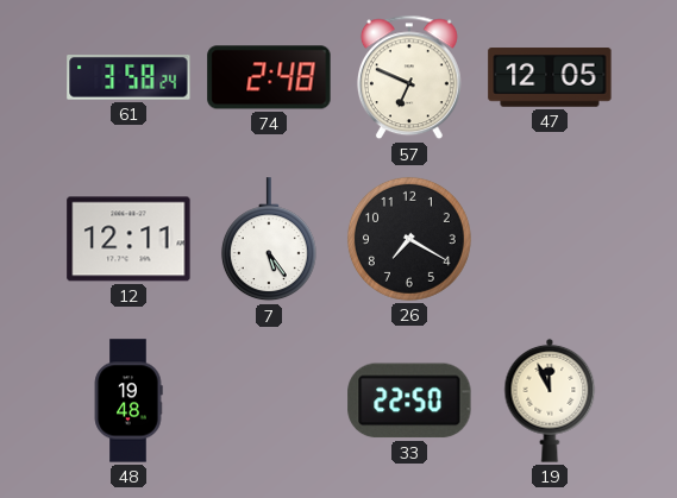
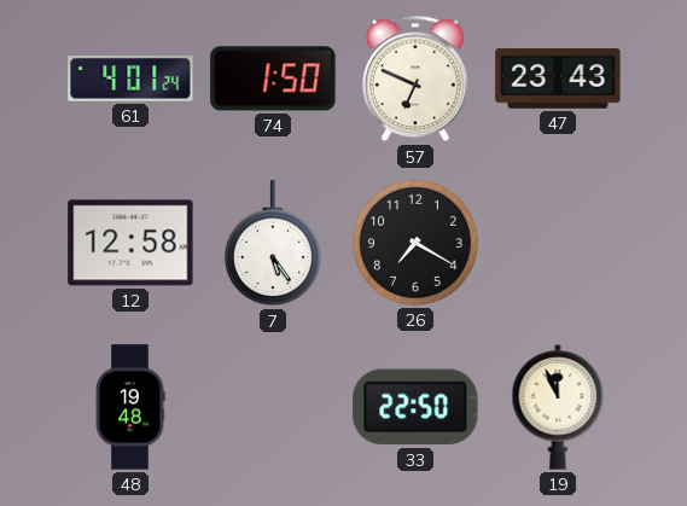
61: 3:58 -> 4:01 (130, 80)
74: 2:48 -> 1:50 (273, 78)
47: 12:05 -> 23:43 (558, 78)
12: 12:11 -> 12:58 (130, 243)
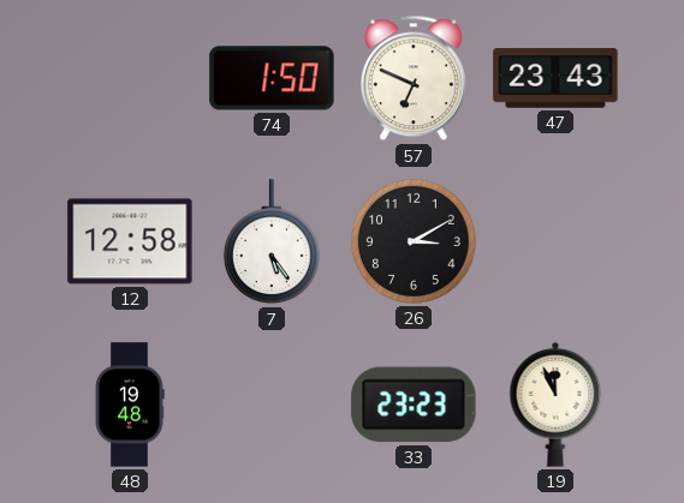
61: 4:01 -> none (130, 80)
26: 7:20 -> 3:10 (414, 241)
33: 22:50 -> 23:23 (414, 405)
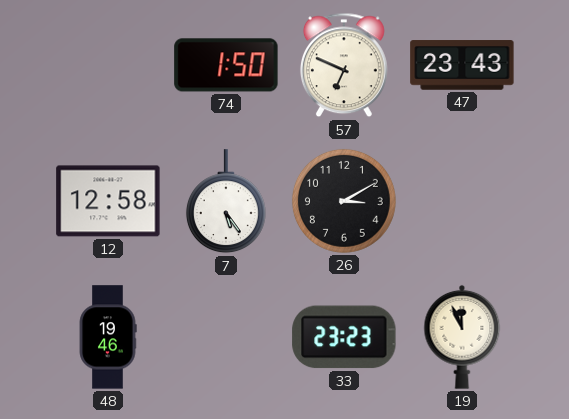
48: 19:48 -> 19:46 (108, 337)
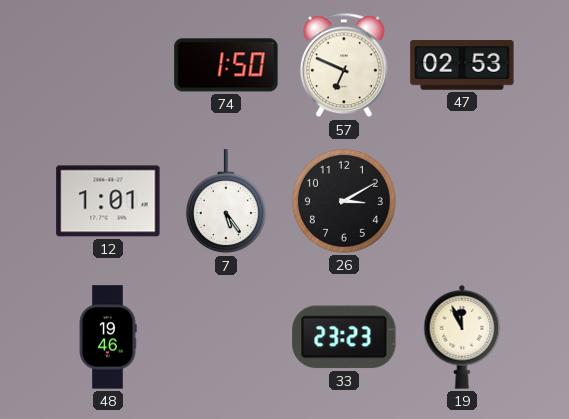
47: 23:43 -> 02:53 (462, 65)
12: 12:58 -> 1:01 (108, 201)
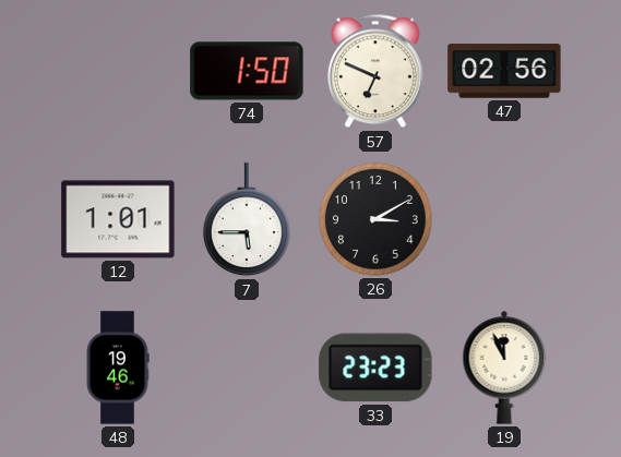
47: 02:53 -> 02:56 (504, 71)
7: 5:24 -> 5:45 (247, 220)
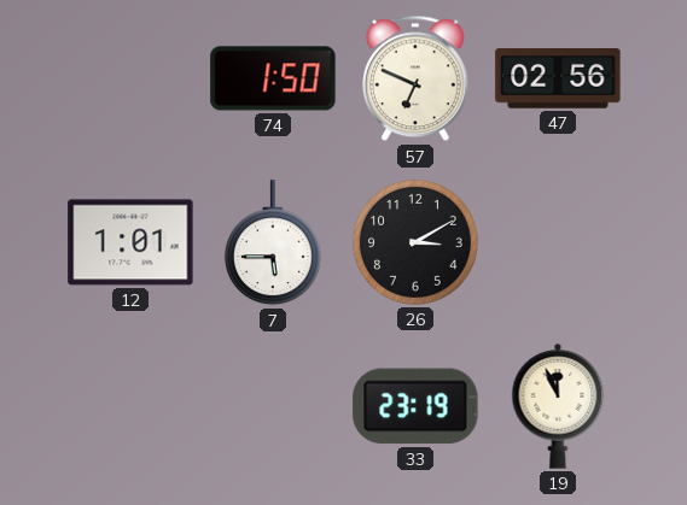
48: 19:46 -> none (118, 368)
33: 23:23 -> 23:19 (415, 406)
